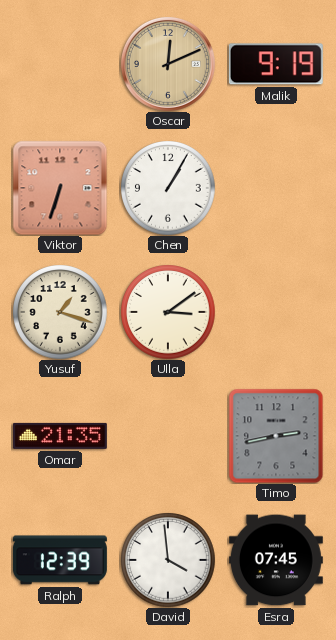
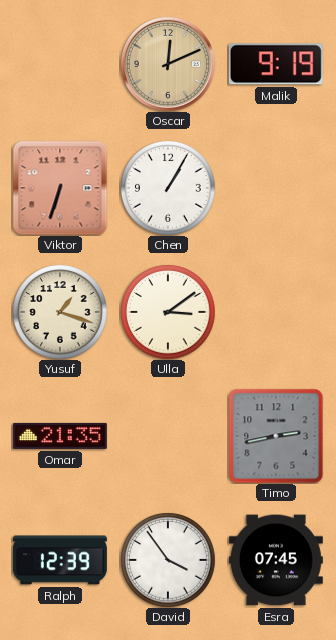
David: 3:59 -> 3:54 (168, 560)
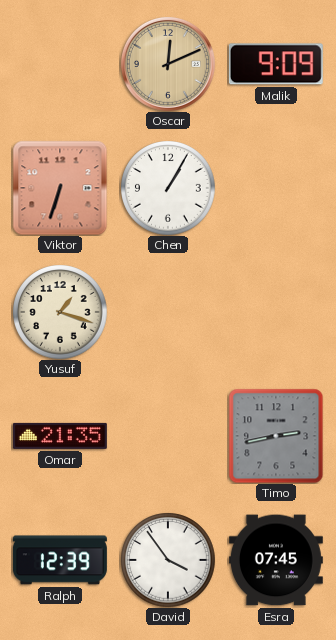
Malik: 9:19 -> 9:09 (276, 64)
Ulla: 3:09 -> none (168, 312)
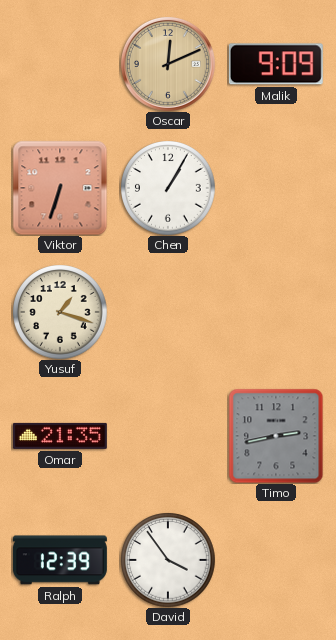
Esra: 07:45 -> none (276, 560)
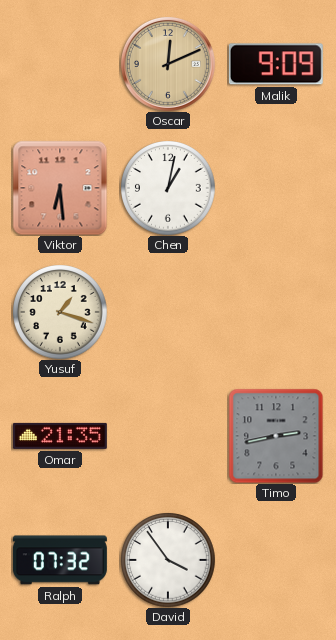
Viktor: 6:33 -> 6:29 (60, 188)
Chen: 1:05 -> 1:02 (168, 188)
Ralph: 12:39 -> 07:32 (60, 560)
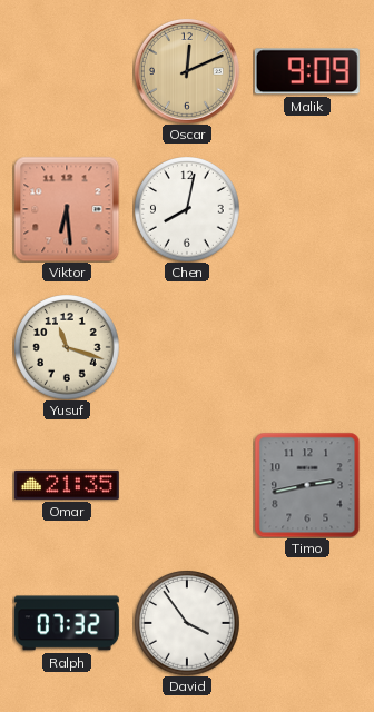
Chen: 1:02 -> 8:02 (187, 209)
Yusuf: 1:18 -> 11:18 (67, 347)
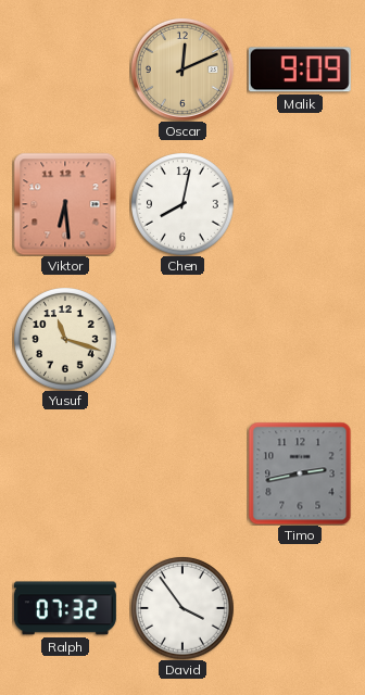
Omar: 21:35 -> none (67, 485)
